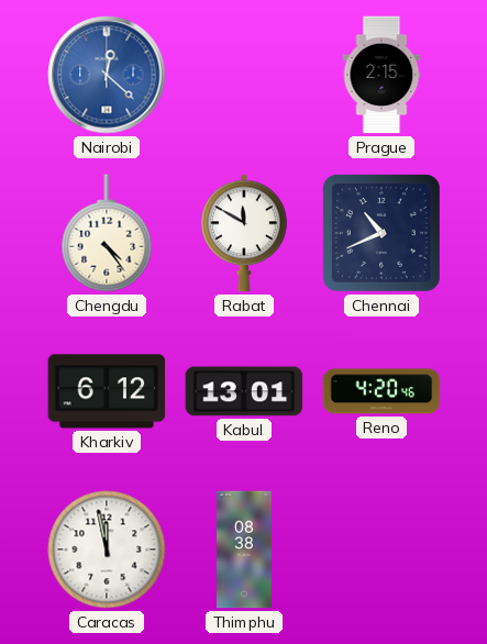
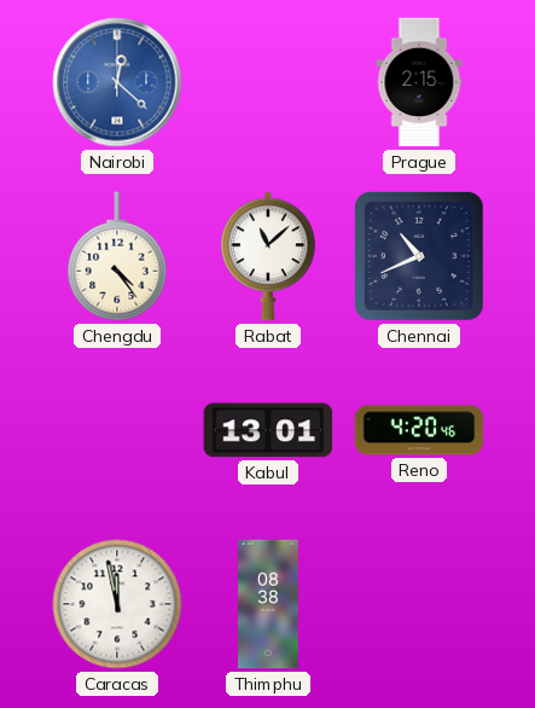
Rabat: 11:50 -> 11:08 (269, 256)
Kharkiv: 6:12 -> none (107, 391)
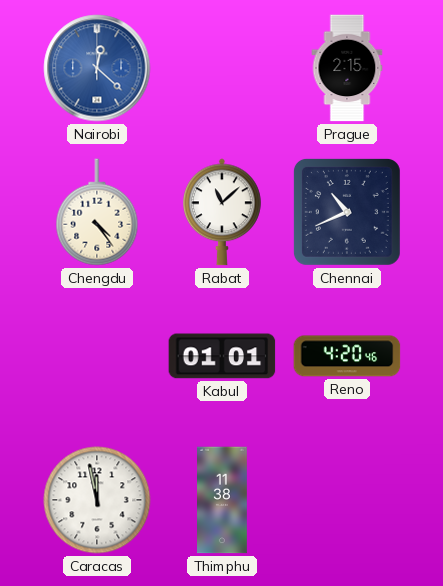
Kabul: 13:01 -> 01:01 (222, 356)
Thimphu: 08:38 -> 11:38 (223, 500)
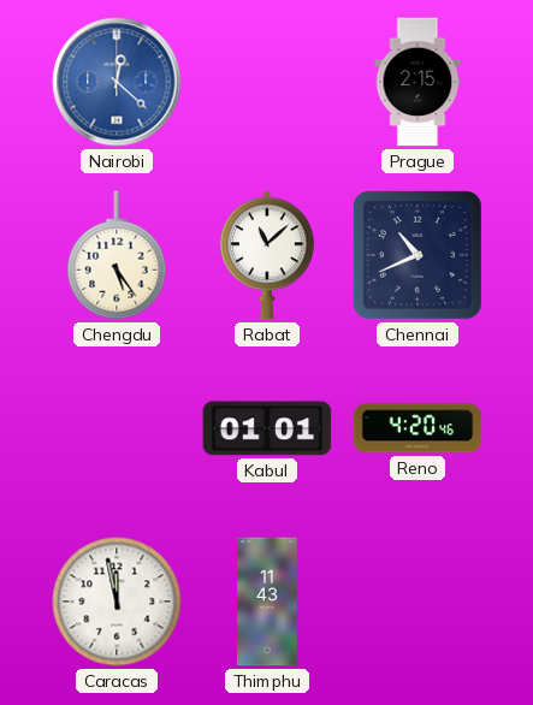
Chengdu: 4:24 -> 5:24 (117, 255)
Thimphu: 11:38 -> 11:43 (268, 602)
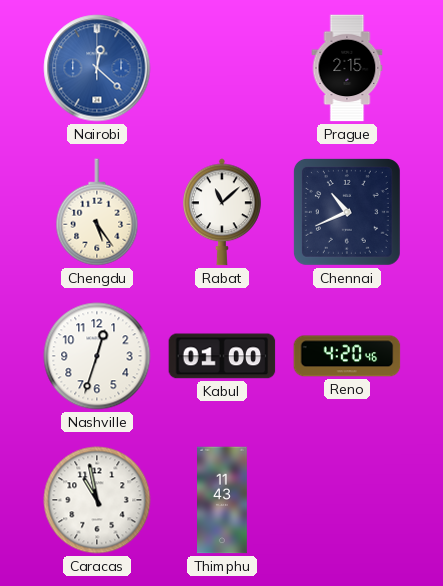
Nashville: none -> 12:33 (97, 356)
Kabul: 01:01 -> 01:00 (222, 356)
Caracas: 11:58 -> 10:58 (97, 500)
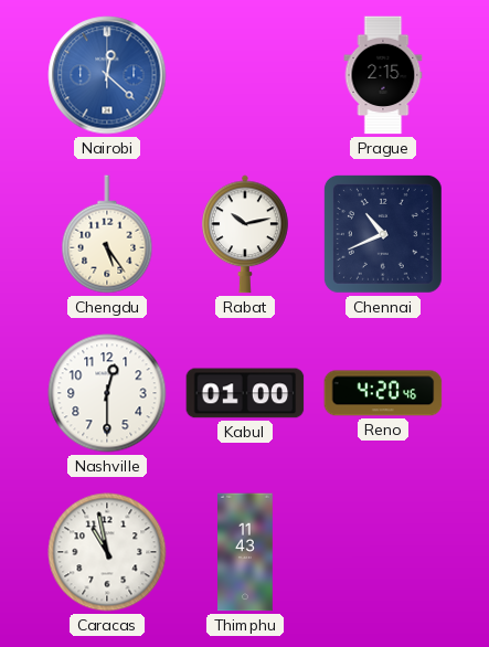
Rabat: 11:08 -> 10:13 (246, 234)
Nashville: 12:33 -> 12:30 (107, 393)
